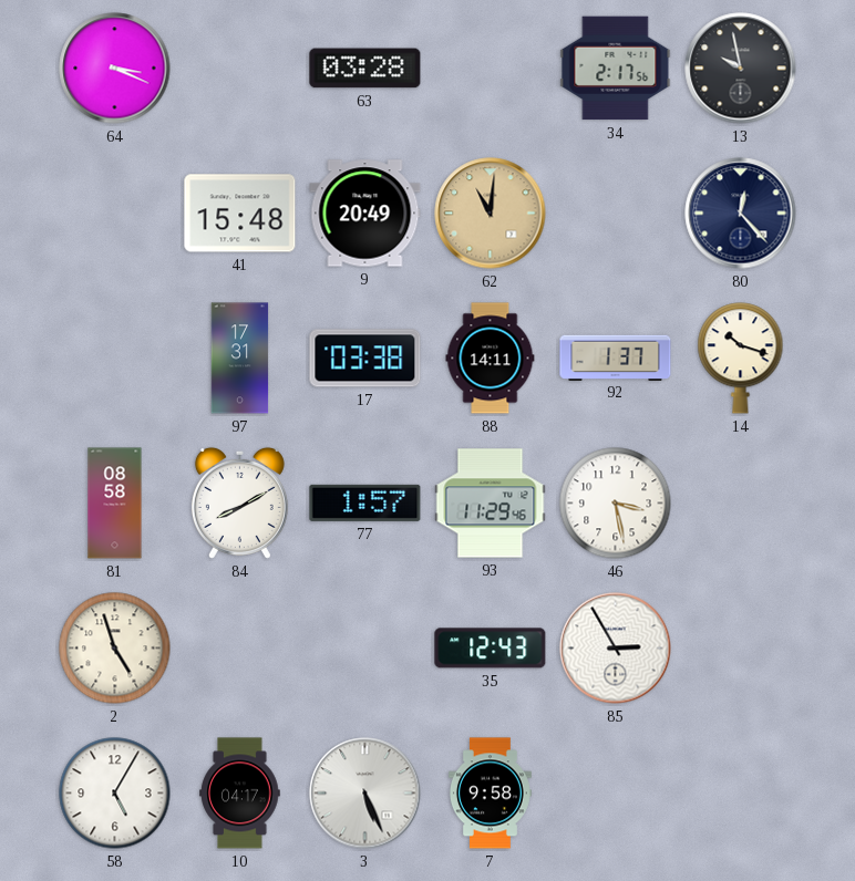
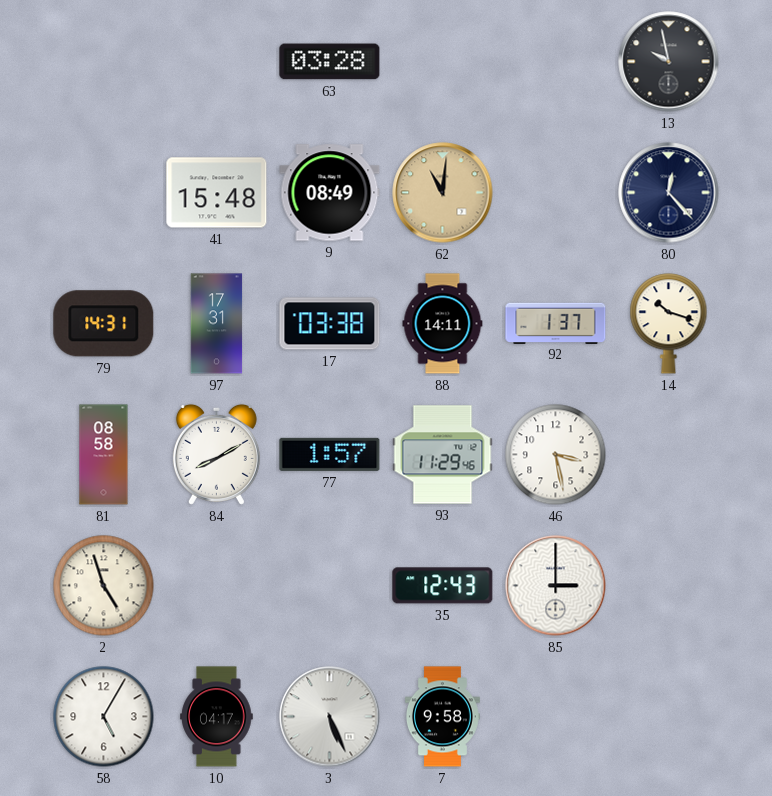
64: 3:19 -> none (115, 69)
34: 2:17 -> none (616, 69)
9: 20:49 -> 08:49 (330, 193)
79: none -> 14:31 (104, 324)
85: 2:55 -> 3:00 (556, 586)
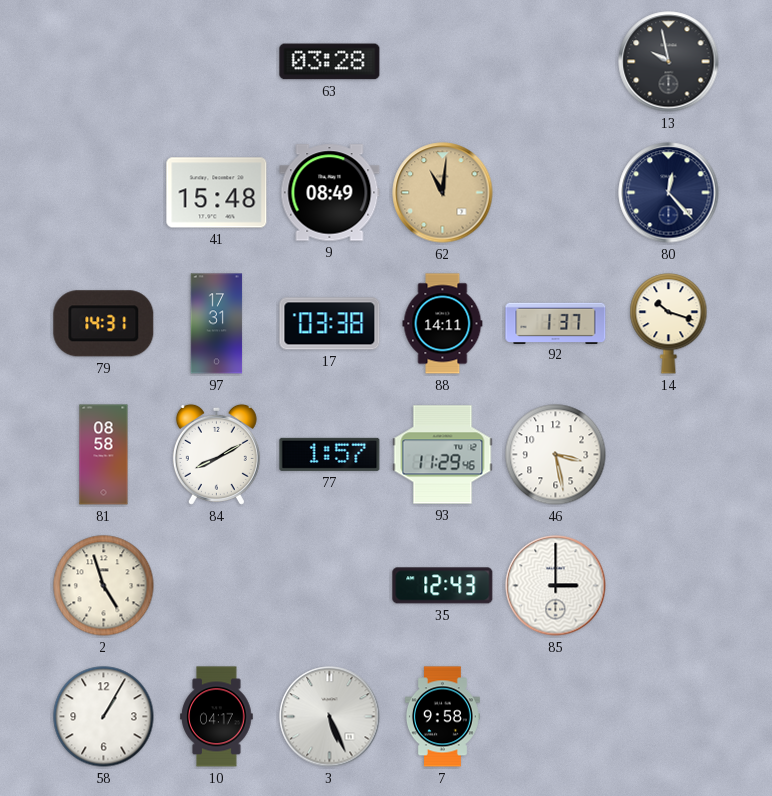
58: 5:05 -> 1:05 (104, 717)
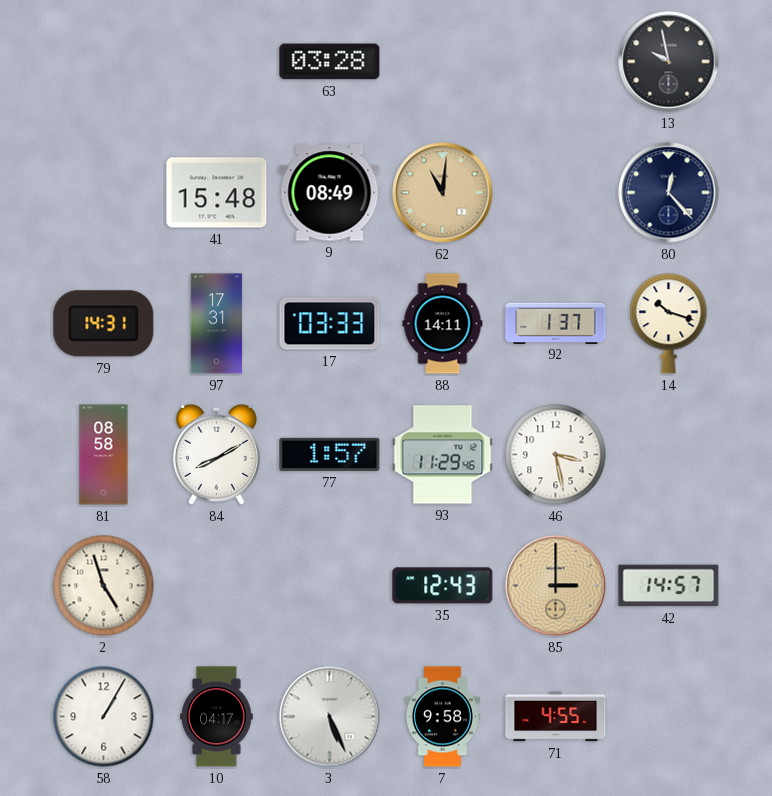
17: 03:38 -> 03:33 (330, 324)
85 dial: white -> champagne (556, 586)
42: none -> 14:57 (669, 586)
71: none -> 4:55 (556, 717)
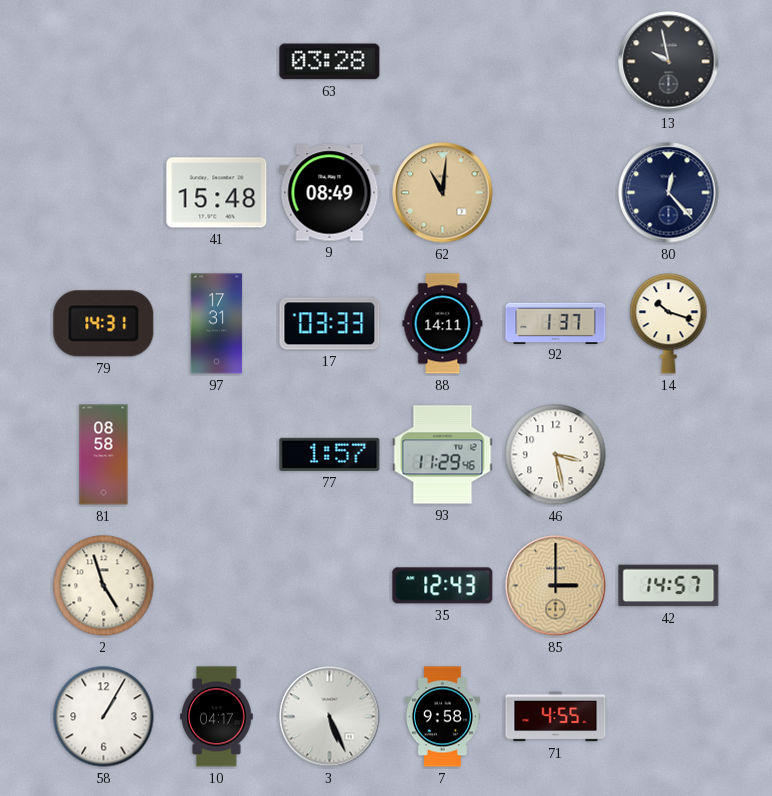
84: 8:10 -> none (216, 454)
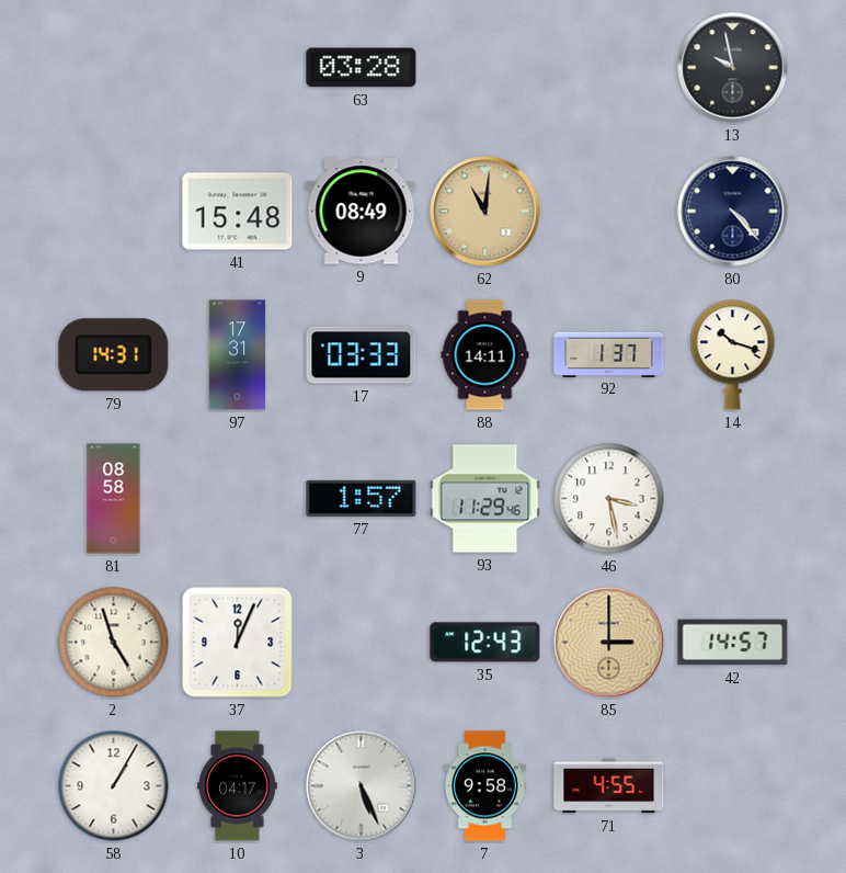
80: 12:23 -> 4:23 (733, 212)
37: none -> 12:04 (238, 643)
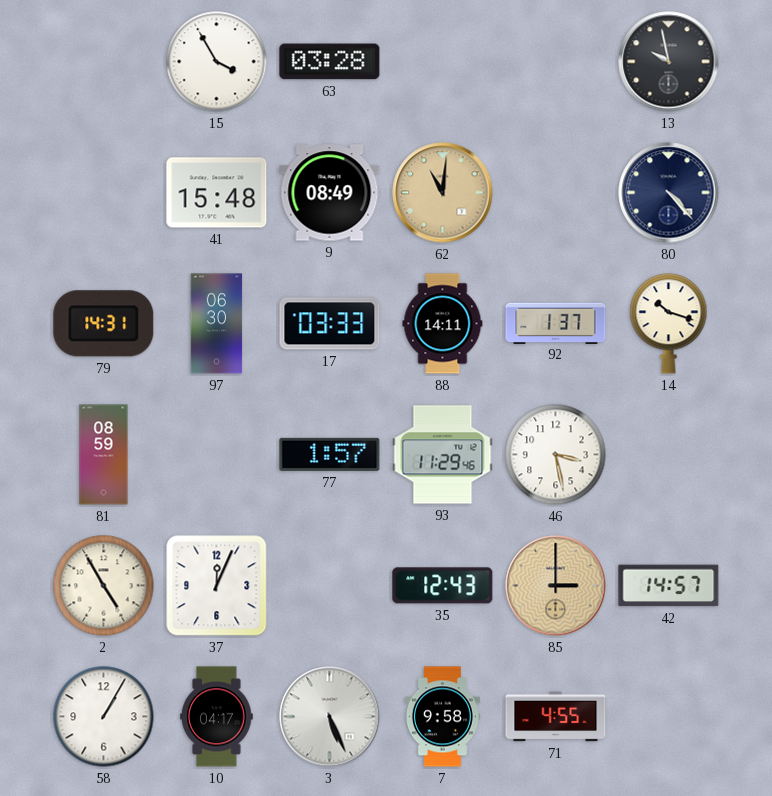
15: none -> 3:55 (217, 62)
97: 17:31 -> 06:30 (217, 324)
81: 08:58 -> 08:59 (104, 455)
2: 4:57 -> 4:55 (104, 586)
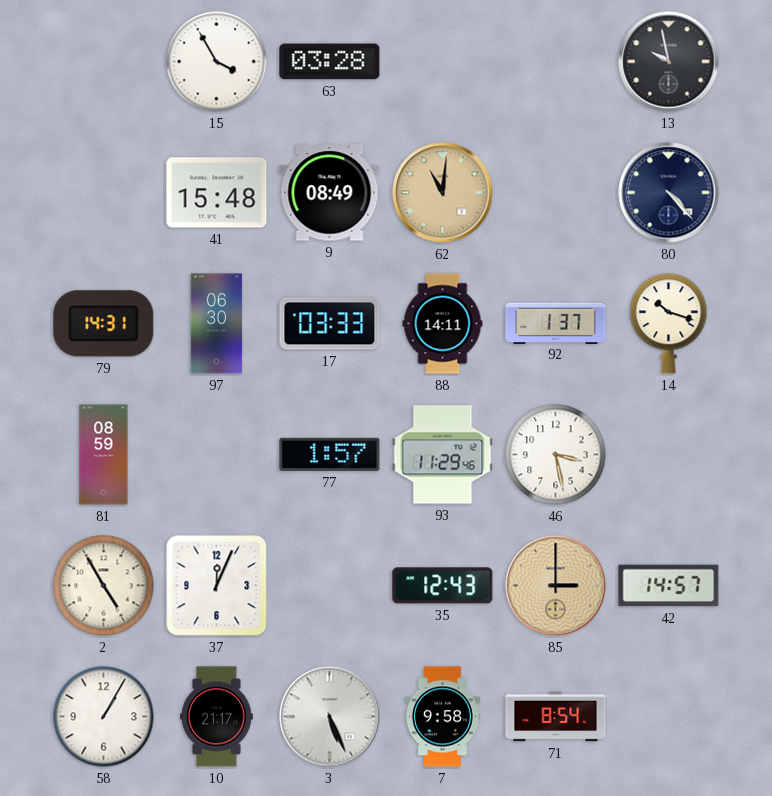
10: 04:17 -> 21:17 (217, 717)
71: 4:55 -> 8:54 (556, 717)
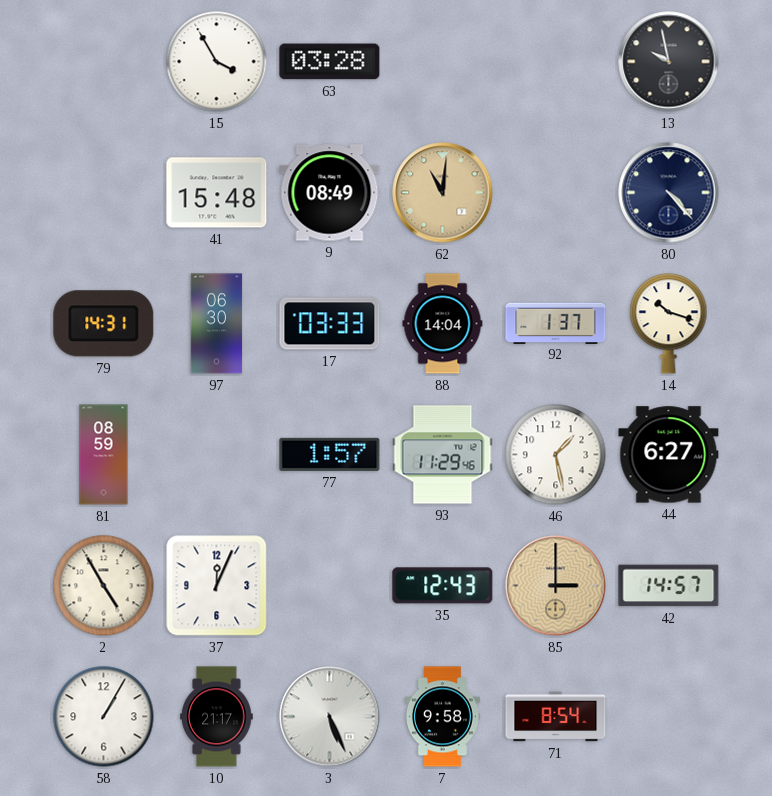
88: 14:11 -> 14:04 (443, 324)
46: 3:28 -> 1:28 (556, 455)
44: none -> 6:27 (669, 455)
